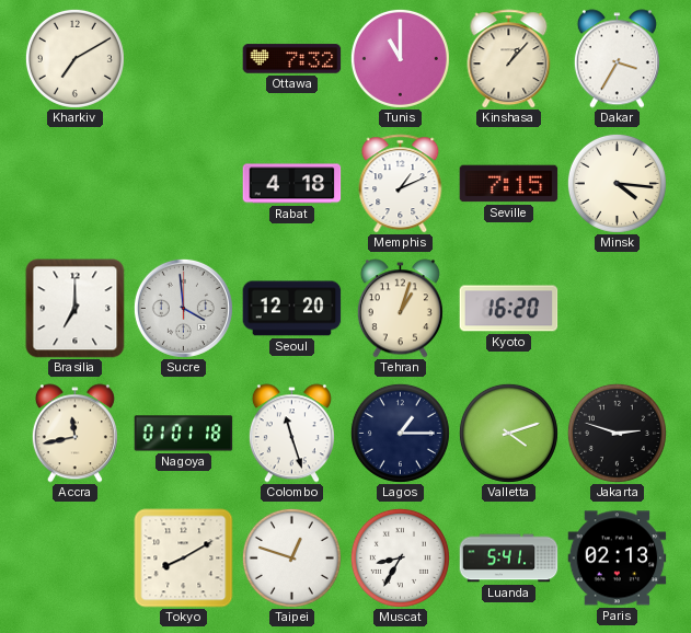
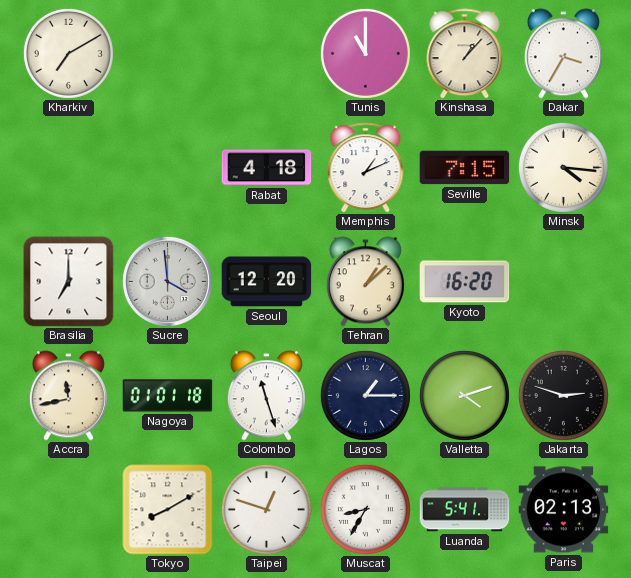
Ottawa: 7:32 -> none (292, 59)
Tehran: 1:03 -> 1:08 (365, 282)
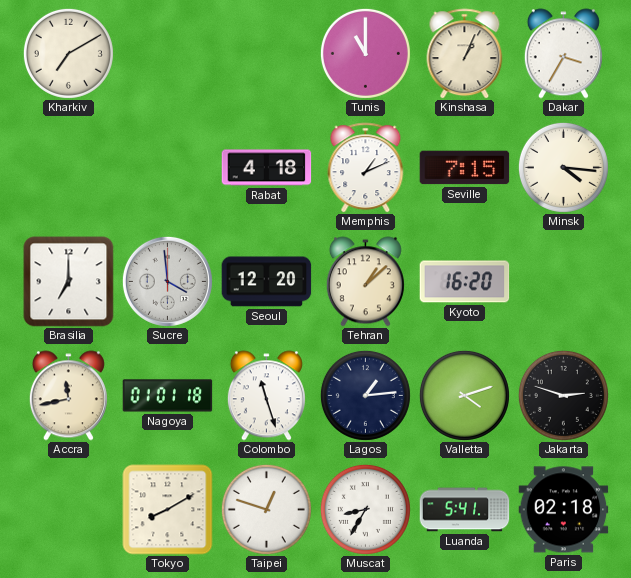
Kinshasa: 1:07 -> 1:04 (465, 54)
Lagos: 1:15 -> 1:14 (365, 395)
Paris: 02:13 -> 02:18 (564, 510)
